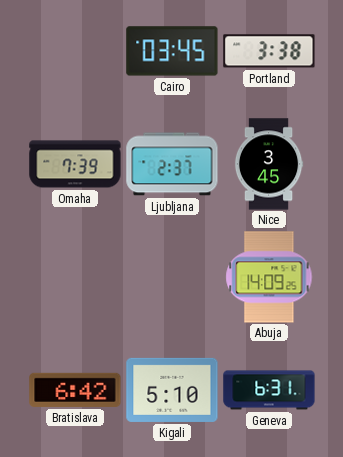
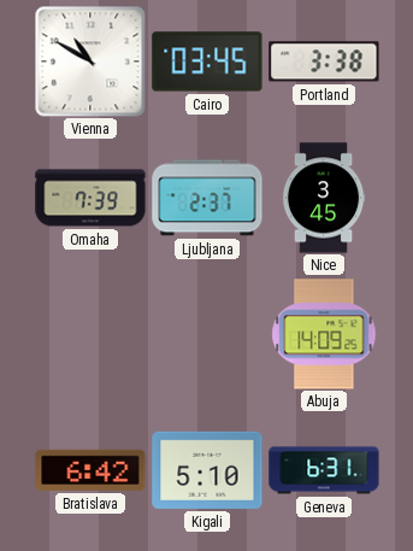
Vienna: none -> 10:50 (90, 61)
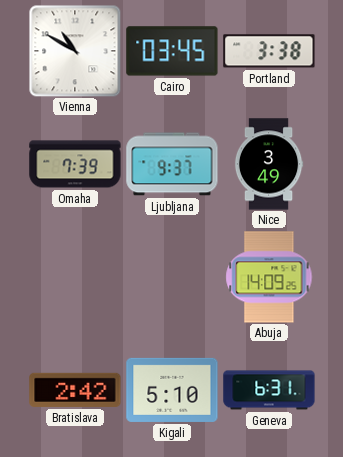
Ljubljana: 2:37 -> 9:37 (172, 164)
Nice: 3:45 -> 3:49 (269, 164)
Bratislava: 6:42 -> 2:42 (75, 390)
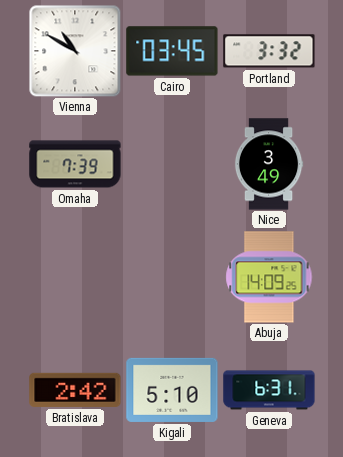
Portland: 3:38 -> 3:32 (269, 51)
Ljubljana: 9:37 -> none (172, 164)
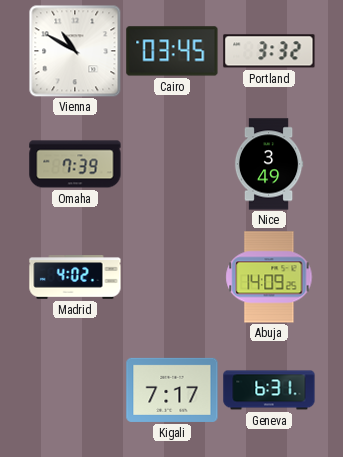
Madrid: none -> 4:02 (75, 277)
Bratislava: 2:42 -> none (75, 390)
Kigali: 5:10 -> 7:17 (172, 390)
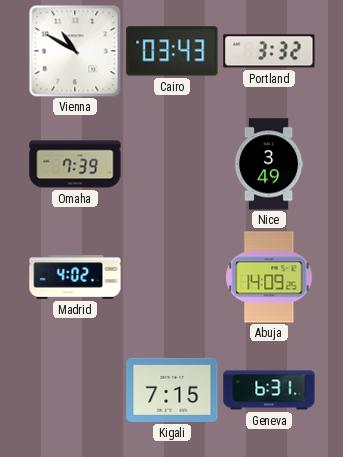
Cairo: 03:45 -> 03:43 (172, 51)
Kigali: 7:17 -> 7:15 (172, 390)
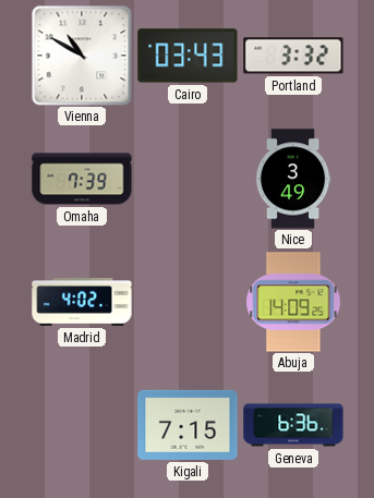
Geneva: 6:31 -> 6:36 (293, 425)
